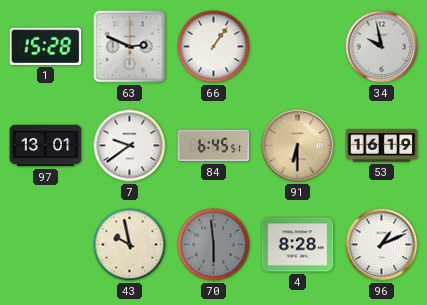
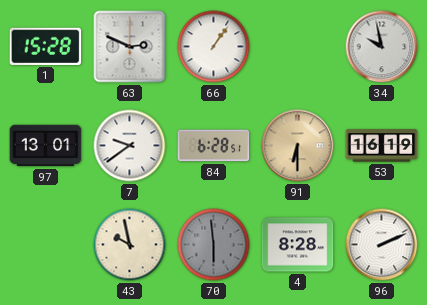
84: 6:45 -> 6:28 (214, 146)
96: 1:11 -> 2:11 (382, 245)
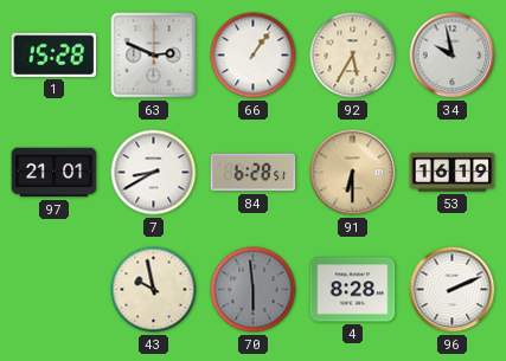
92: none -> 5:35 (353, 56)
97: 13:01 -> 21:01 (55, 173)
7: 9:39 -> 8:40 (154, 173)
